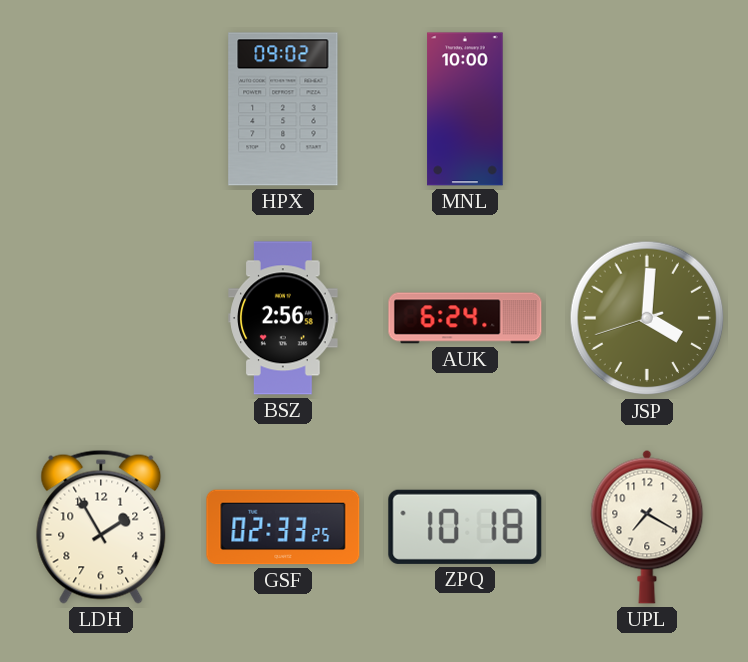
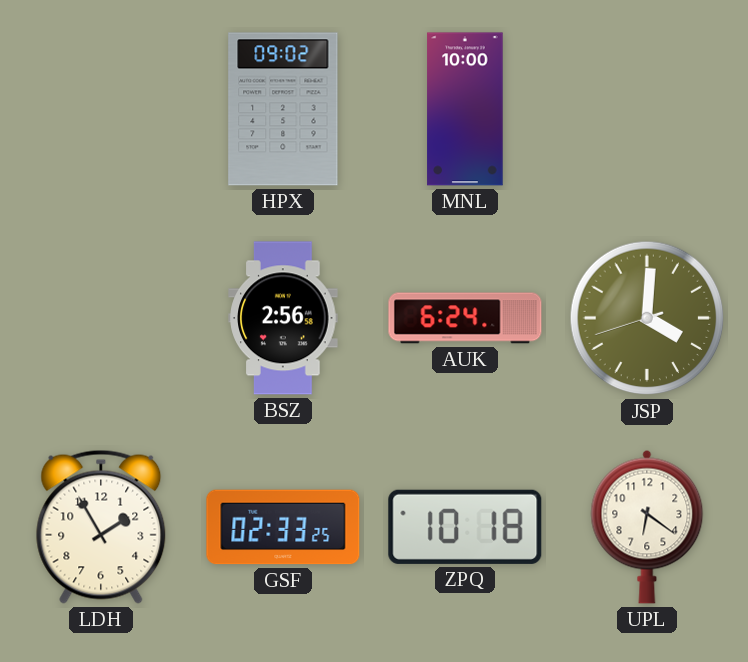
UPL: 7:20 -> 6:21 (647, 527)
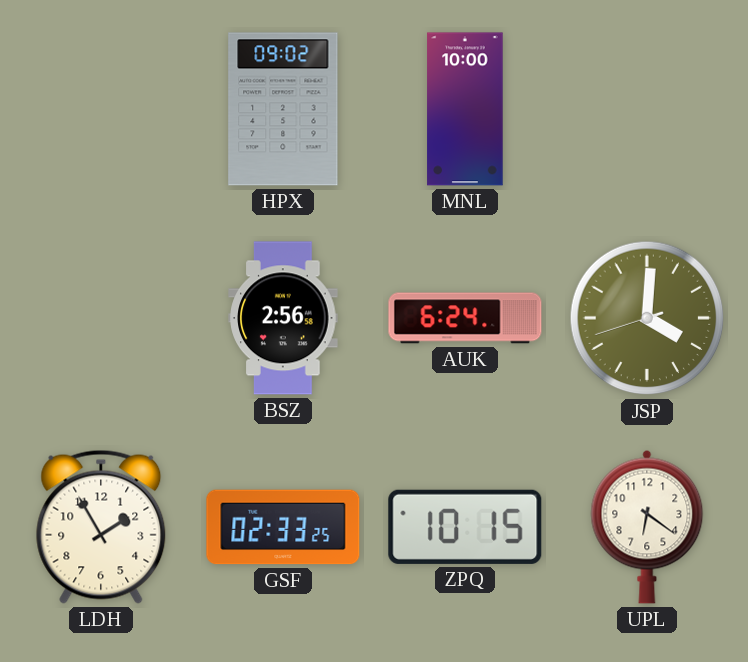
ZPQ: 10:18 -> 10:15 (465, 527)
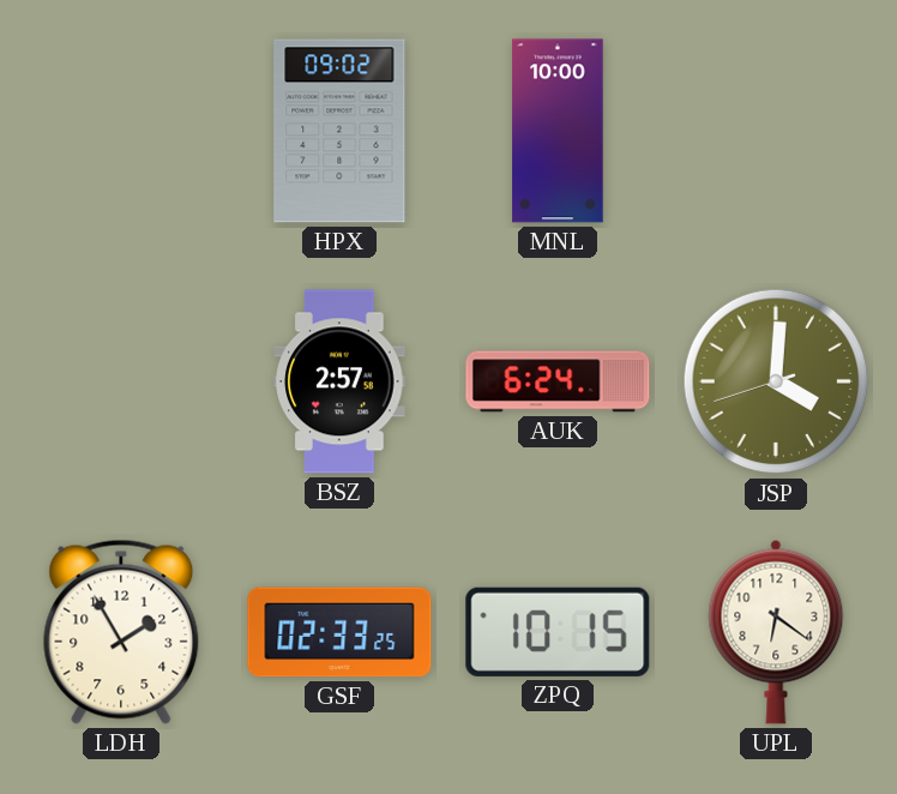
BSZ: 2:56 -> 2:57 (339, 381)
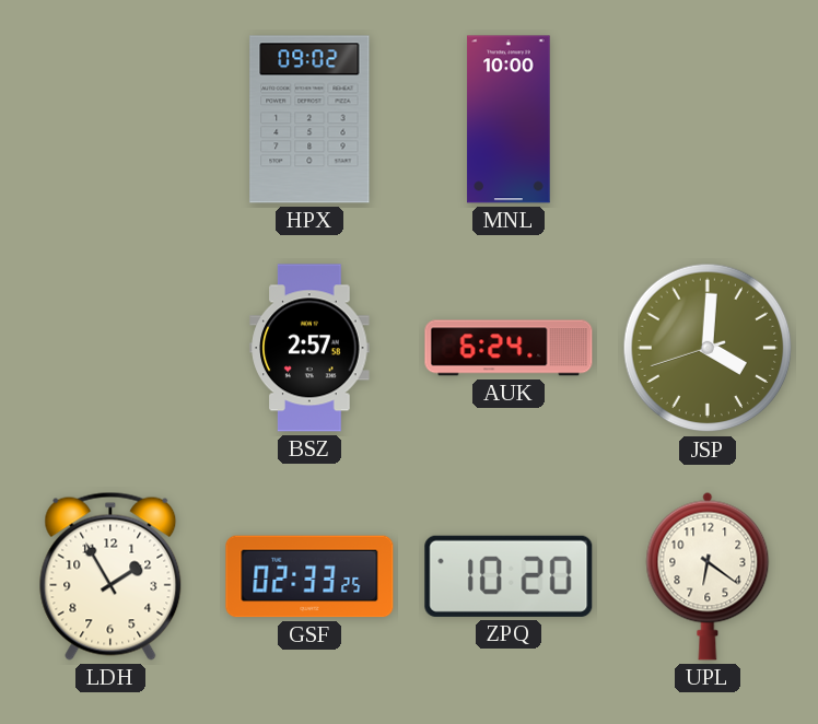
ZPQ: 10:15 -> 10:20 (509, 576)
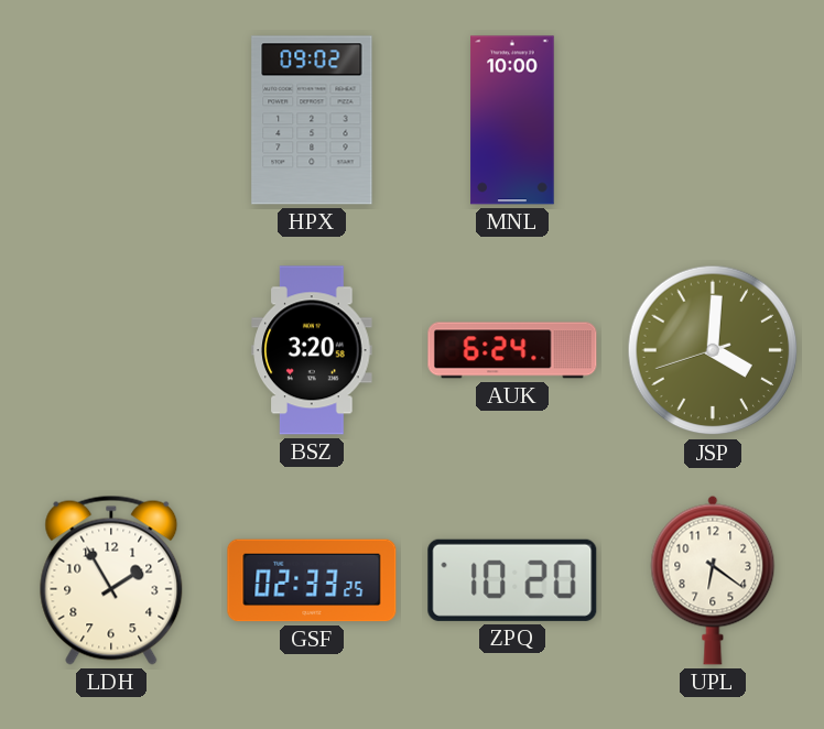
BSZ: 2:57 -> 3:20 (312, 350)
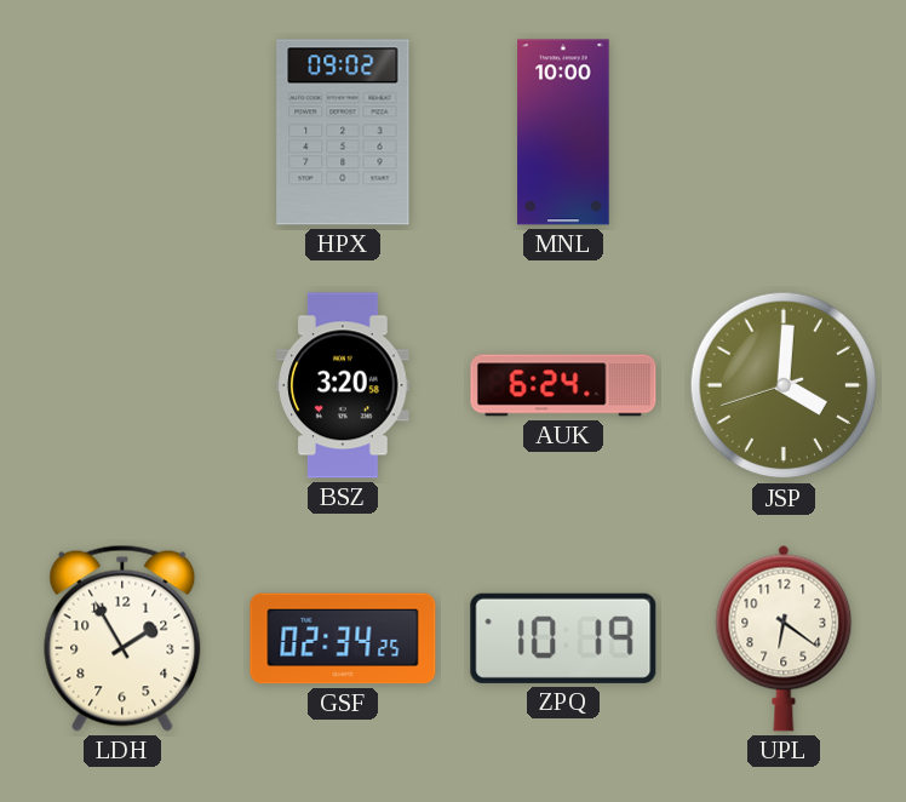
GSF: 02:33 -> 02:34 (343, 638)
ZPQ: 10:20 -> 10:19 (563, 638)
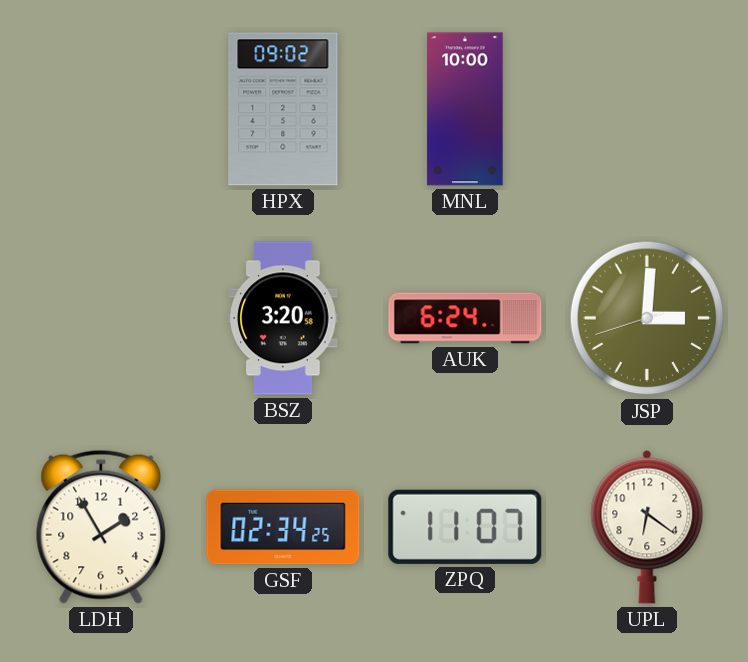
JSP: 4:00 -> 3:00 (647, 318)
ZPQ: 10:19 -> 11:07 (465, 527)
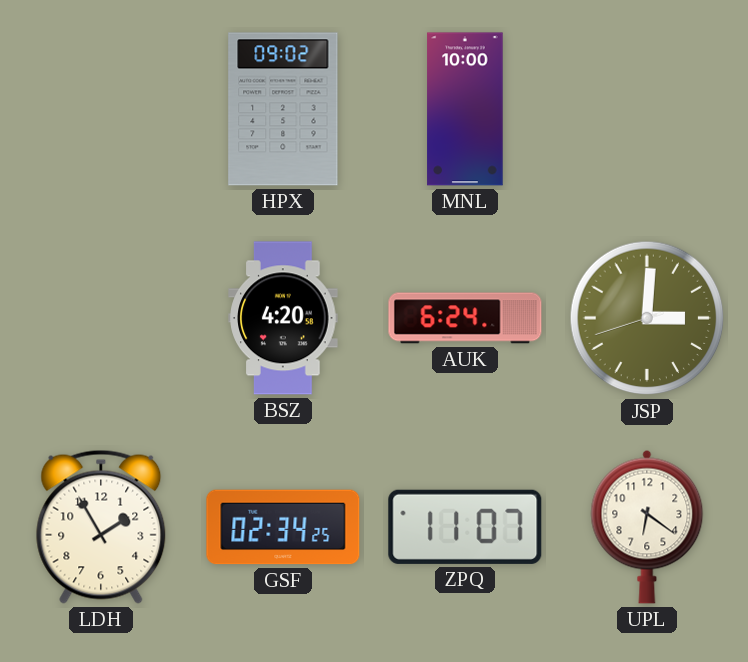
BSZ: 3:20 -> 4:20 (283, 318)
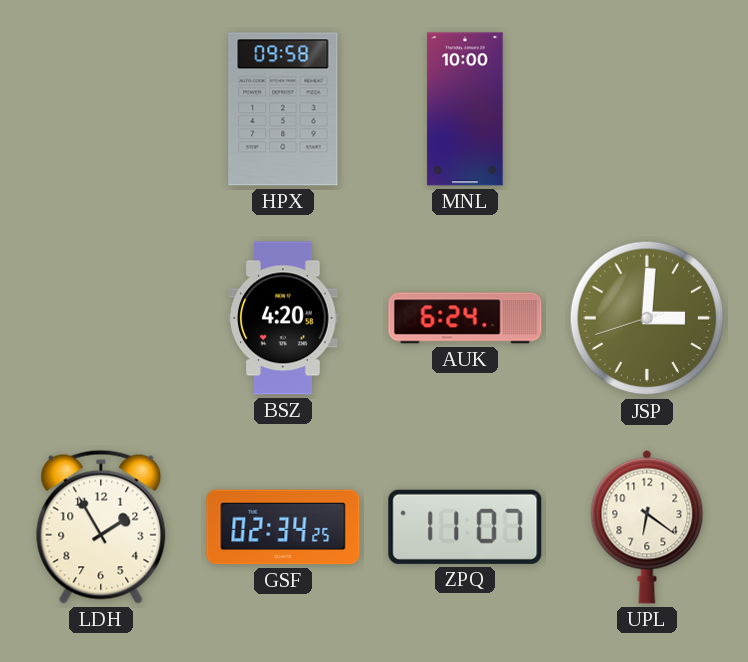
HPX: 09:02 -> 09:58 (283, 109)
